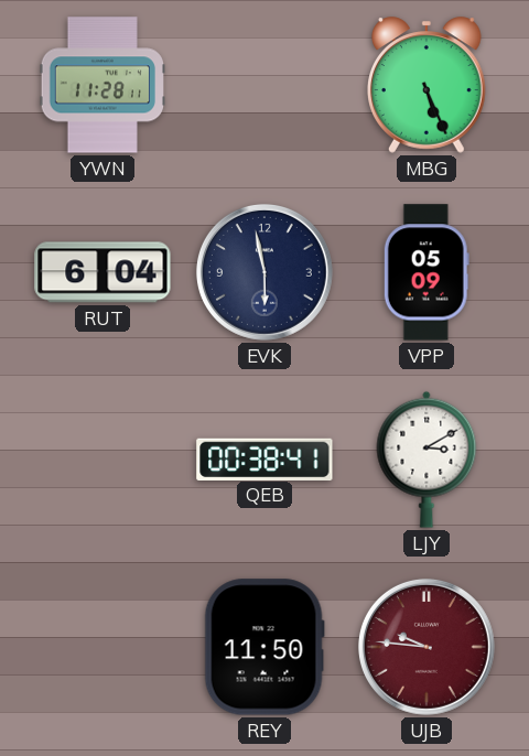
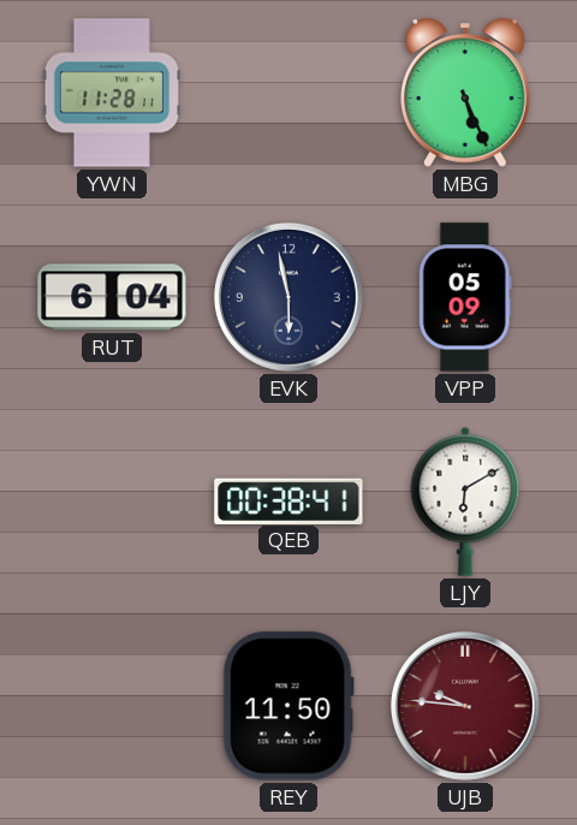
LJY: 3:10 -> 6:10 (465, 501)
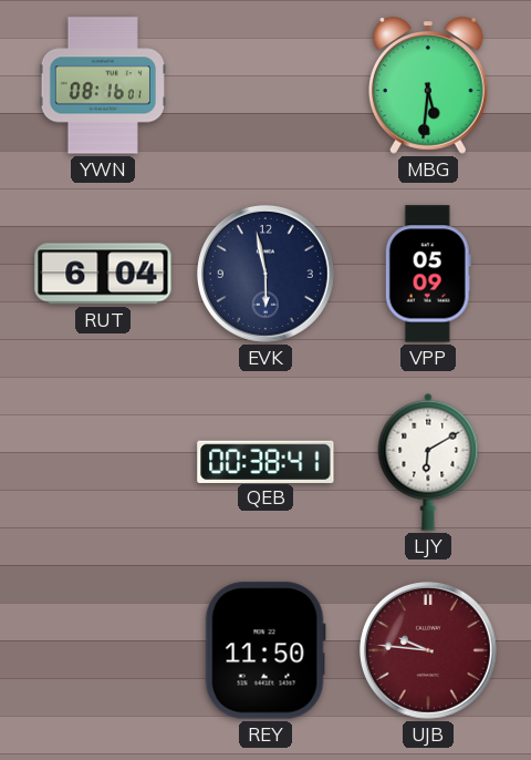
YWN: 11:28 -> 08:16 (102, 85)
MBG: 5:26 -> 5:31 (429, 85)
